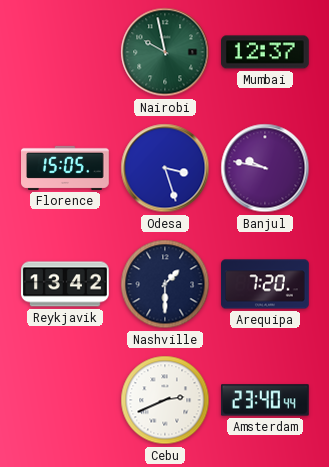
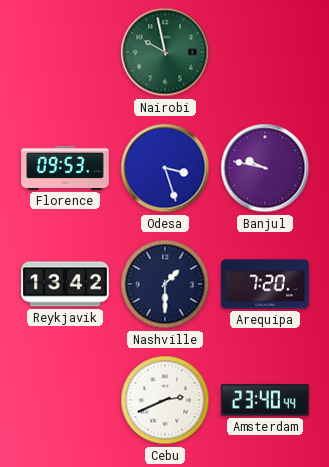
Mumbai: 12:37 -> none (266, 52)
Florence: 15:05 -> 09:53 (65, 168)
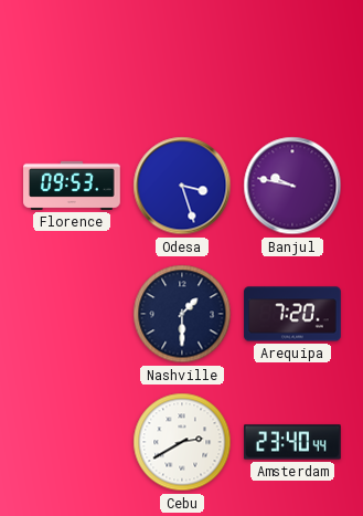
Nairobi: 9:58 -> none (165, 52)
Reykjavik: 13:42 -> none (66, 284)
Cebu: 2:41 -> 2:40 (182, 442)
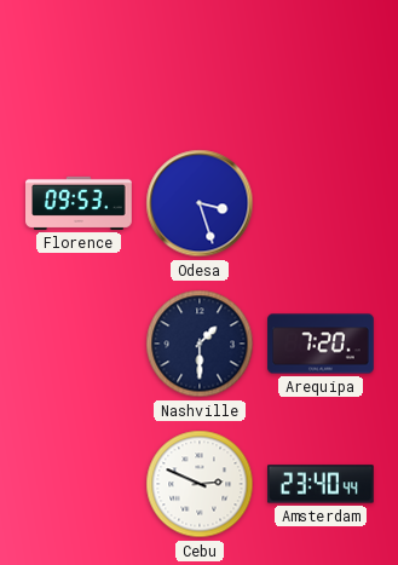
Banjul: 9:47 -> none (292, 186)
Cebu: 2:40 -> 2:49 (200, 484)
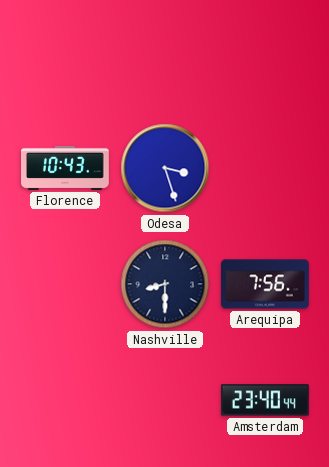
Florence: 09:53 -> 10:43 (65, 168)
Nashville: 1:30 -> 8:30 (165, 284)
Arequipa: 7:20 -> 7:56 (265, 284)
Cebu: 2:49 -> none (200, 484)
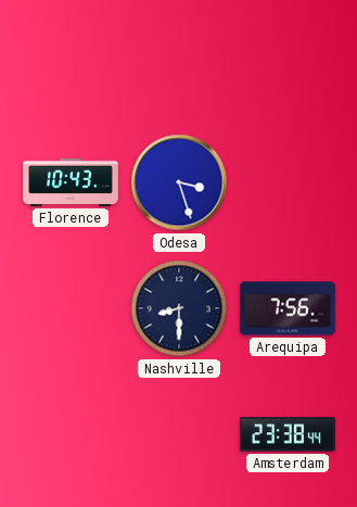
Amsterdam: 23:40 -> 23:38 (289, 434)
